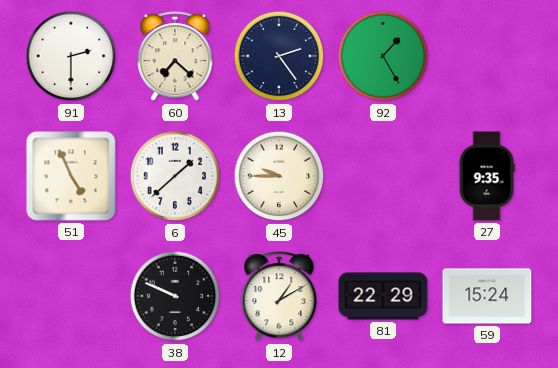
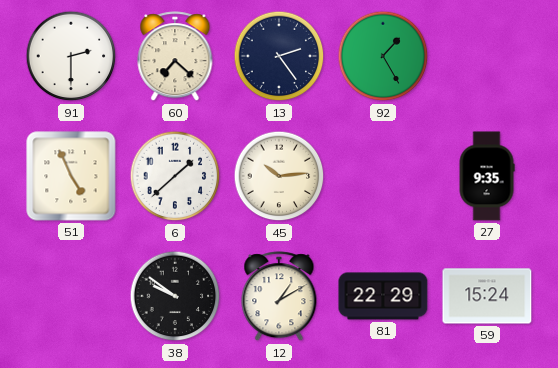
45: 9:45 -> 10:14 (279, 176)
38: 9:49 -> 9:51 (175, 296)
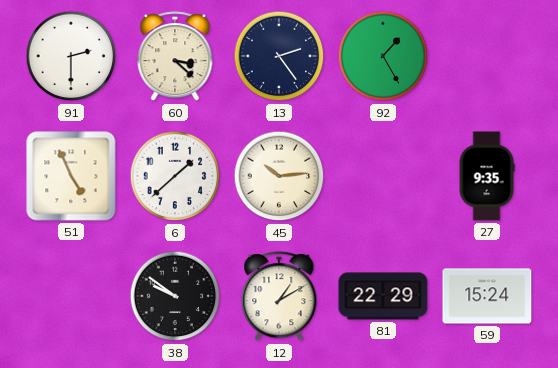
60: 7:22 -> 3:22 (175, 57)
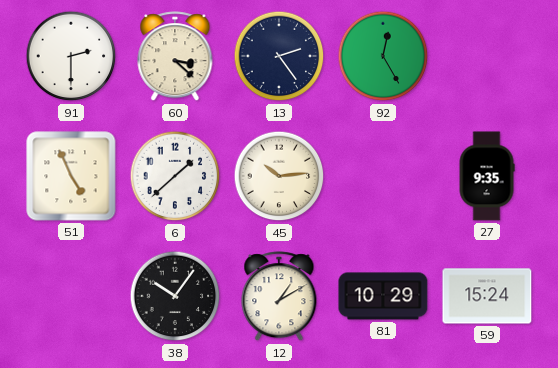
92: 1:25 -> 12:25 (383, 56)
38: 9:51 -> 10:06 (175, 296)
81: 22:29 -> 10:29 (383, 296)
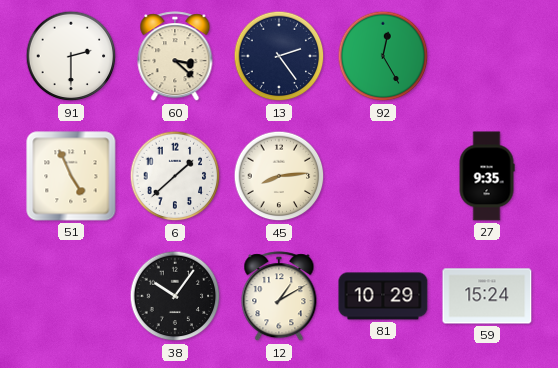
45: 10:14 -> 8:14 (279, 176)
